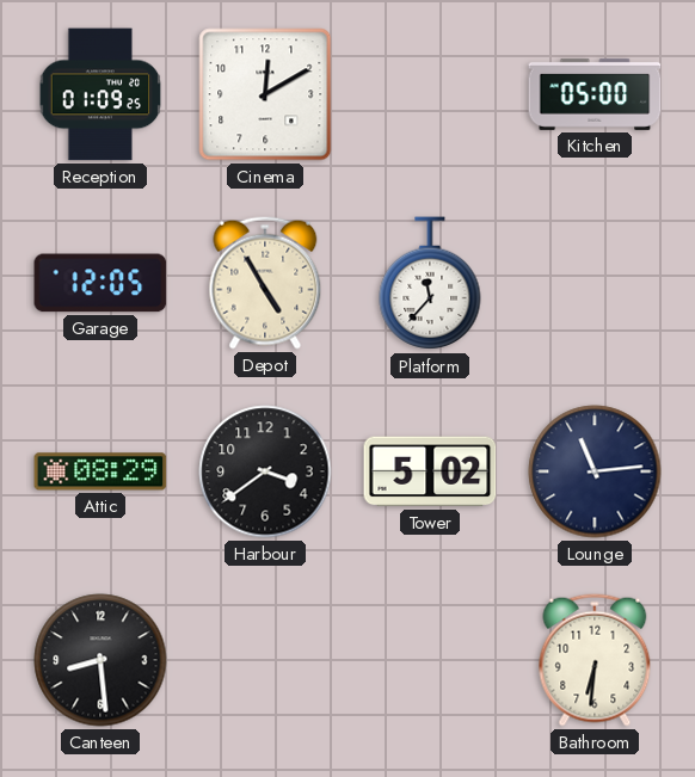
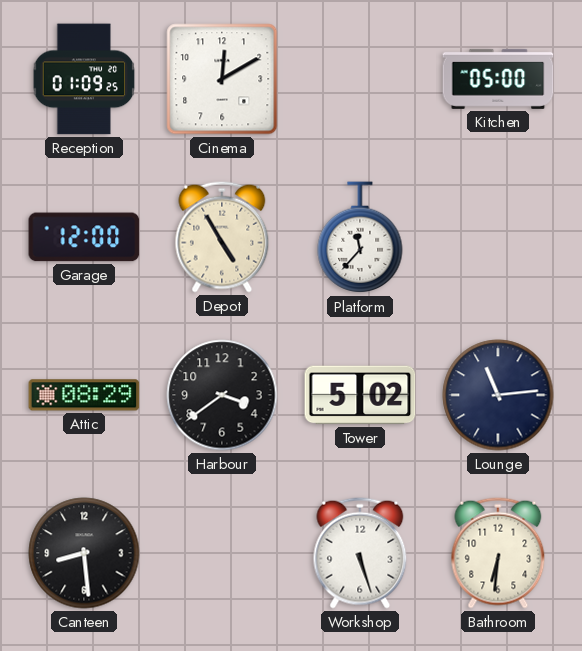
Garage: 12:05 -> 12:00 (84, 237)
Workshop: none -> 5:27 (360, 553)
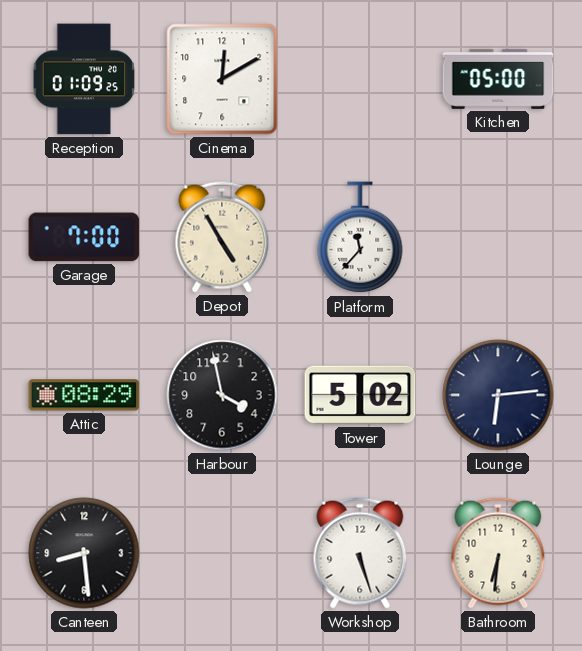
Garage: 12:00 -> 7:00 (84, 237)
Harbour: 3:39 -> 3:58 (222, 395)
Lounge: 11:14 -> 6:14 (498, 395)
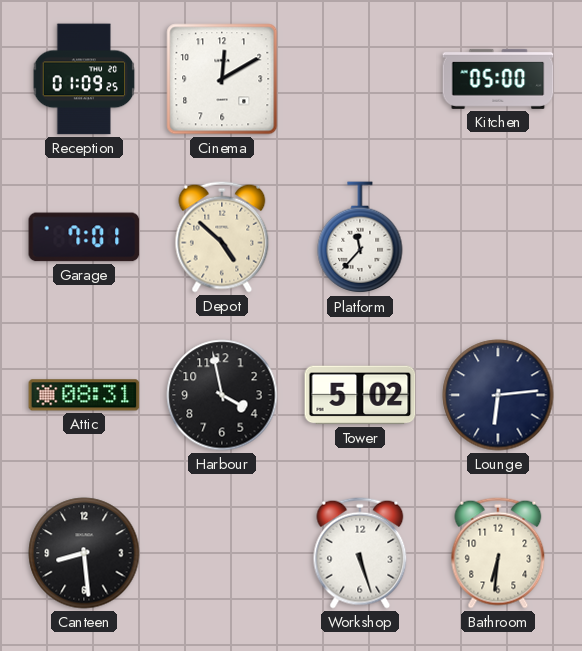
Garage: 7:00 -> 7:01 (84, 237)
Depot: 4:55 -> 4:52 (222, 237)
Attic: 08:29 -> 08:31 (84, 395)
